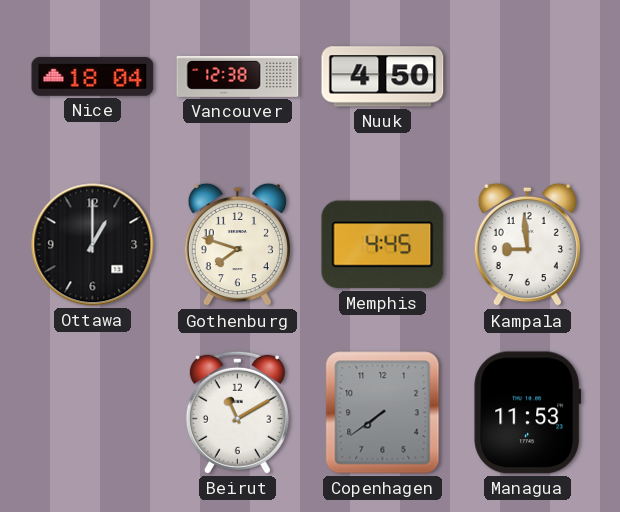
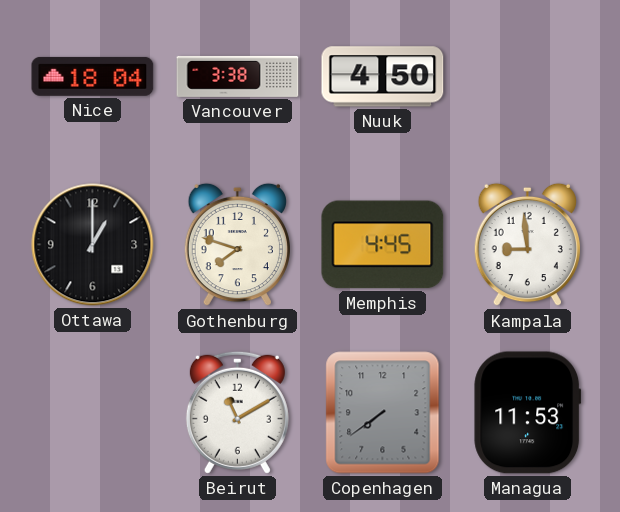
Vancouver: 12:38 -> 3:38 (238, 76)
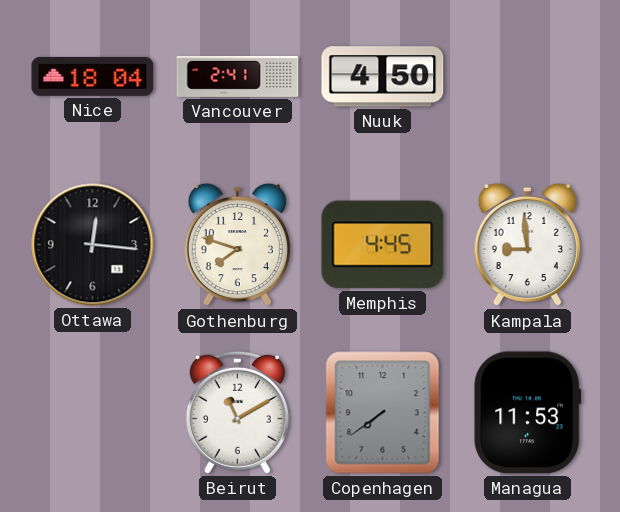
Vancouver: 3:38 -> 2:41 (238, 76)
Ottawa: 1:00 -> 12:16 (93, 245)
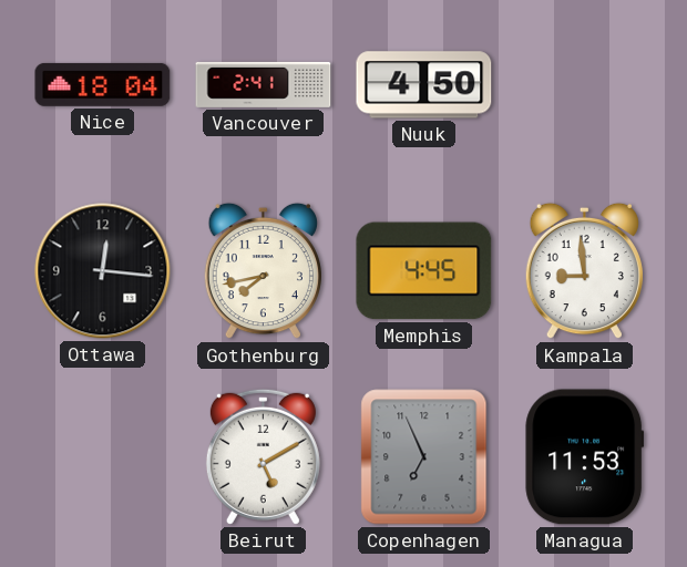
Gothenburg: 7:48 -> 7:43 (263, 271)
Beirut: 11:10 -> 5:10 (263, 456)
Copenhagen: 7:39 -> 6:56 (424, 457)
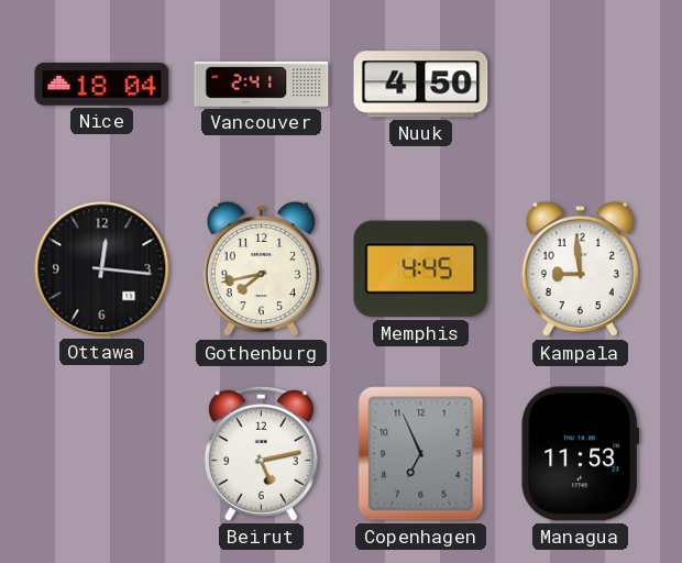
Beirut: 5:10 -> 5:13 (261, 453)
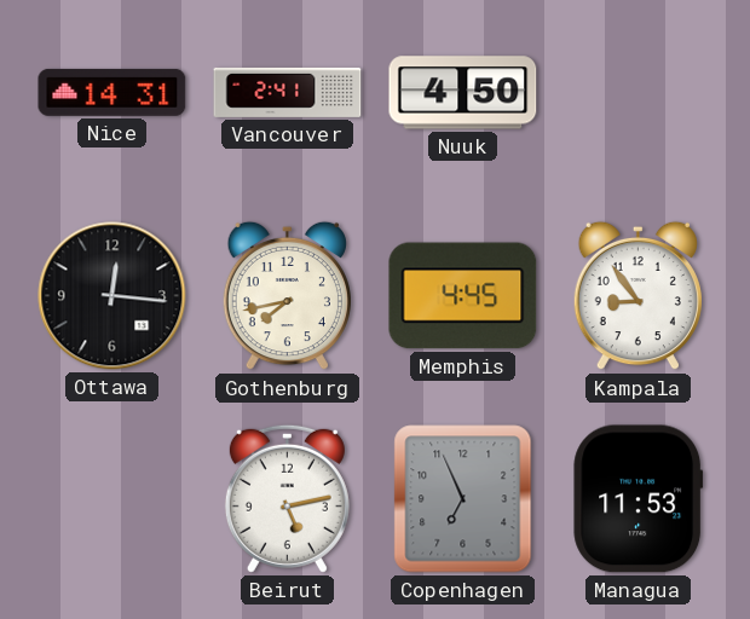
Nice: 18:04 -> 14:31 (112, 92)
Kampala: 8:59 -> 8:54 (637, 296)
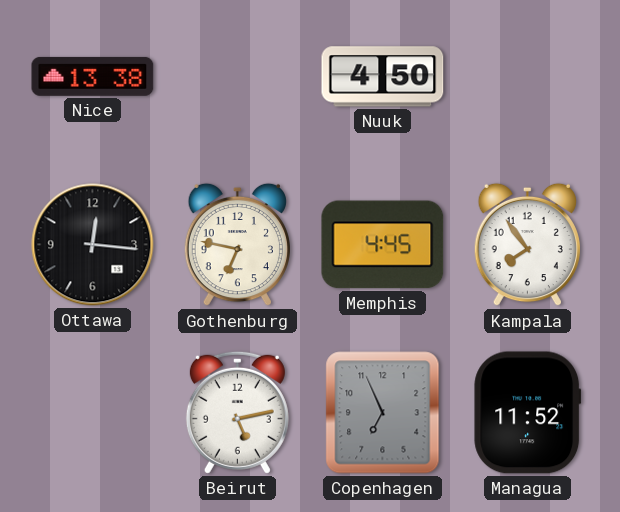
Nice: 14:31 -> 13:38 (93, 76)
Vancouver: 2:41 -> none (288, 92)
Gothenburg: 7:43 -> 6:47 (237, 245)
Kampala: 8:54 -> 7:54 (527, 245)
Managua: 11:53 -> 11:52 (528, 413)
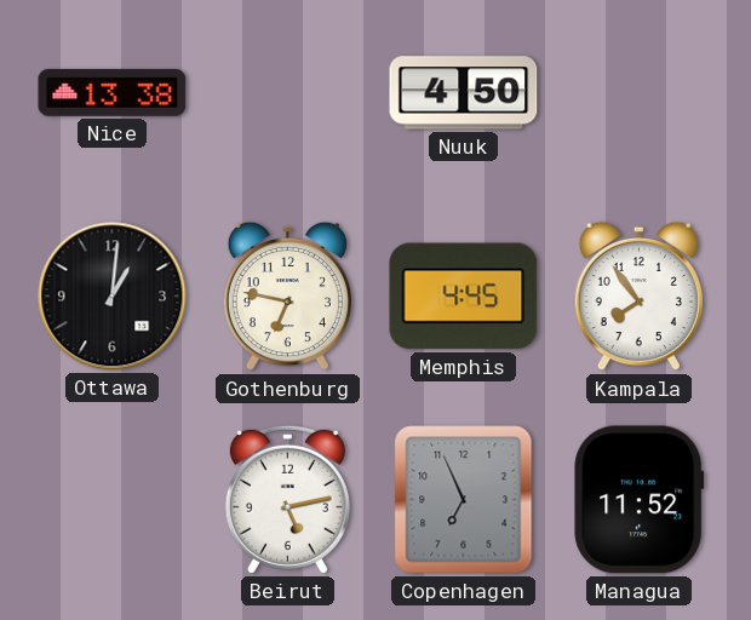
Ottawa: 12:16 -> 1:01 (113, 297)
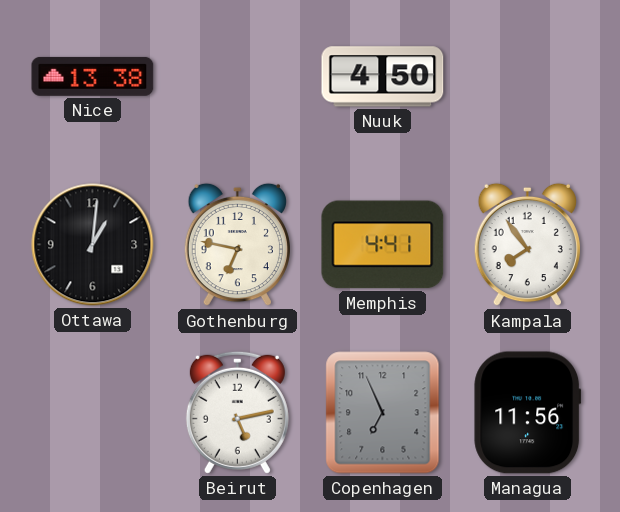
Memphis: 4:45 -> 4:41 (383, 245)
Managua: 11:52 -> 11:56 (528, 413)
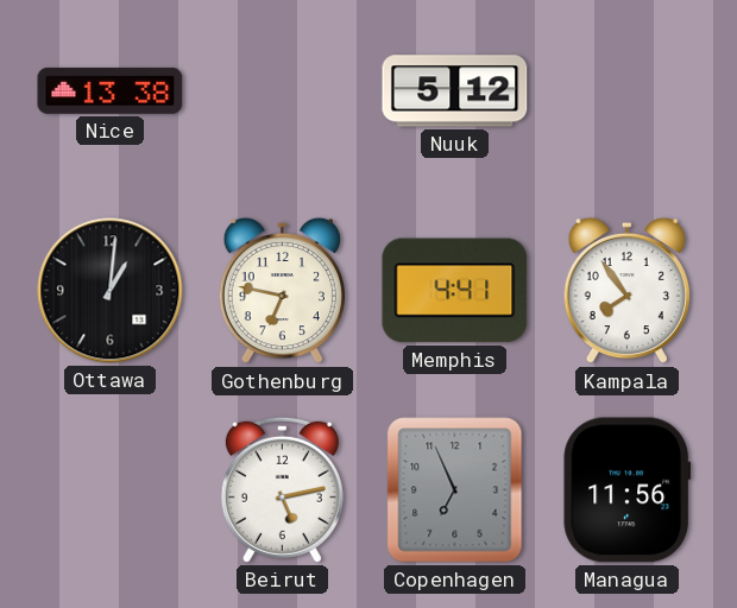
Nuuk: 4:50 -> 5:12 (455, 91)
